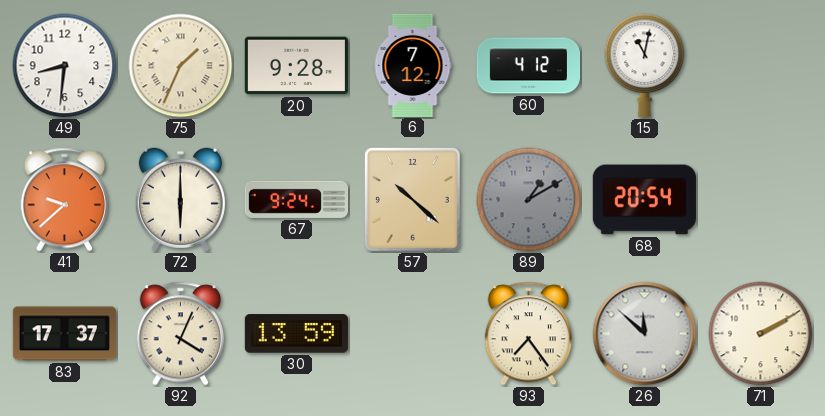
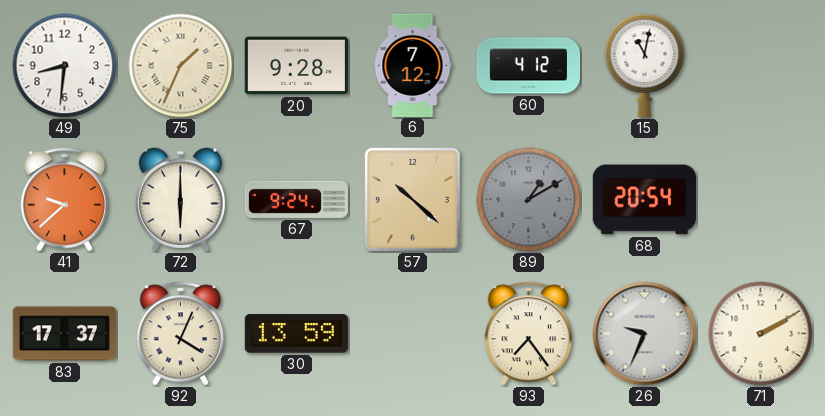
26: 11:52 -> 9:34 (645, 334)
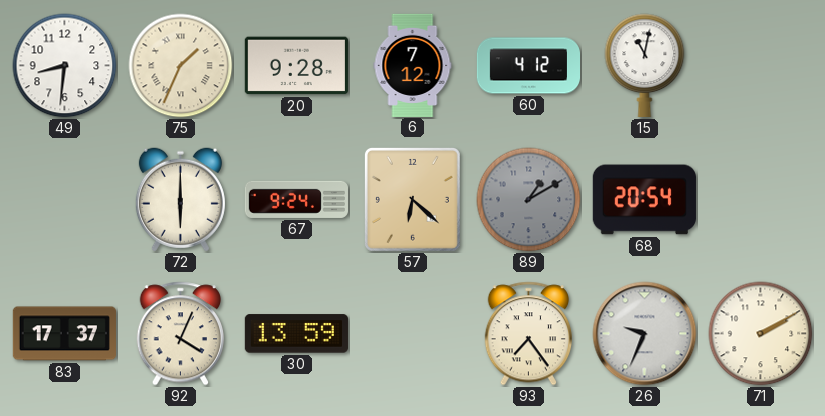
41: 9:38 -> none (64, 200)
57: 10:22 -> 6:22 (412, 199)
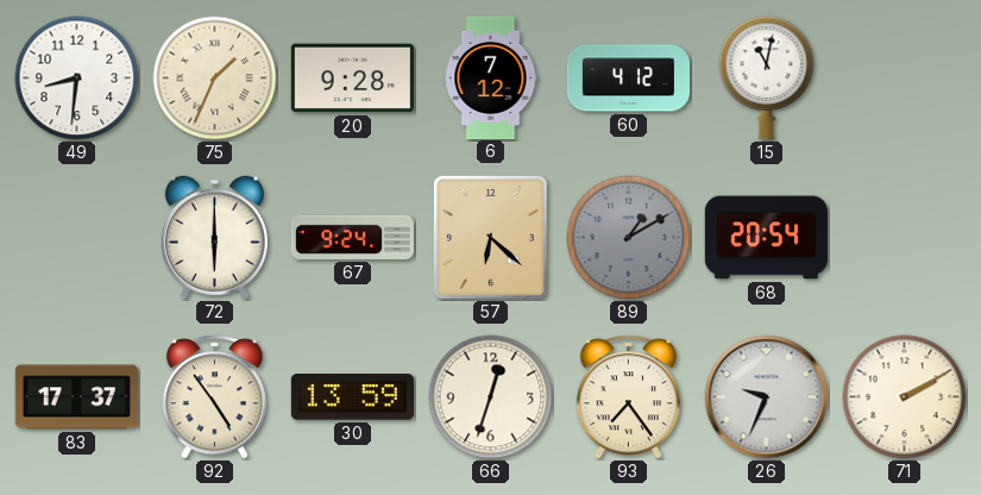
92: 4:04 -> 4:54 (214, 397)
66: none -> 12:33 (491, 397)
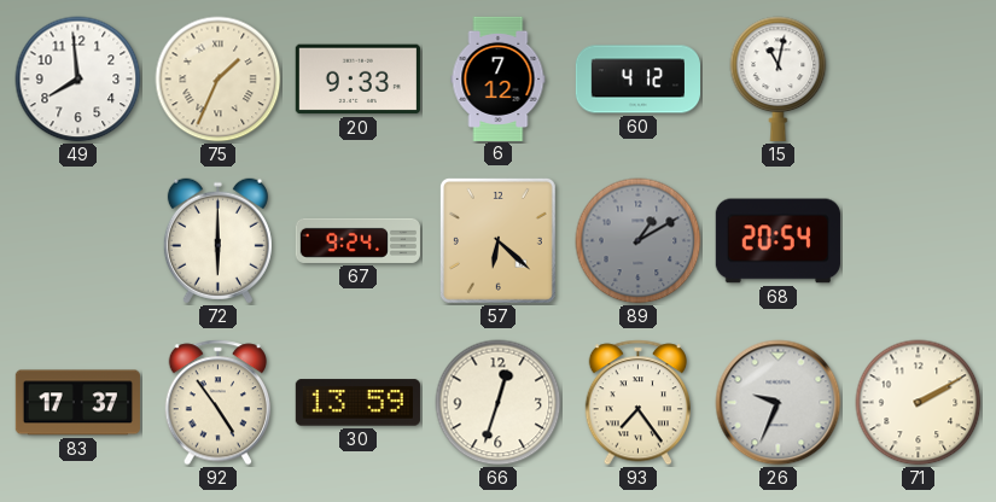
49: 8:31 -> 7:59 (78, 80)
20: 9:28 -> 9:33 (357, 80)
